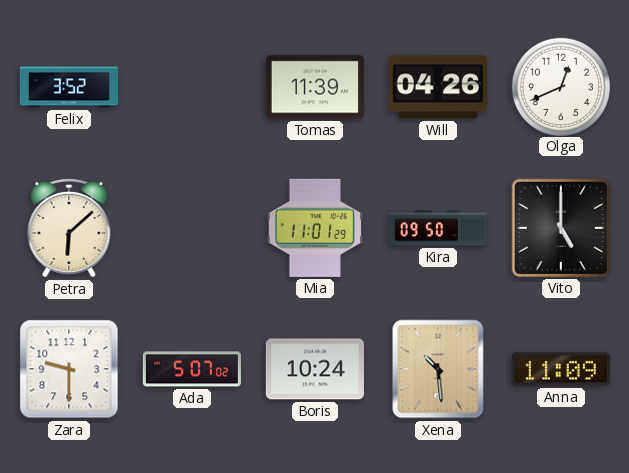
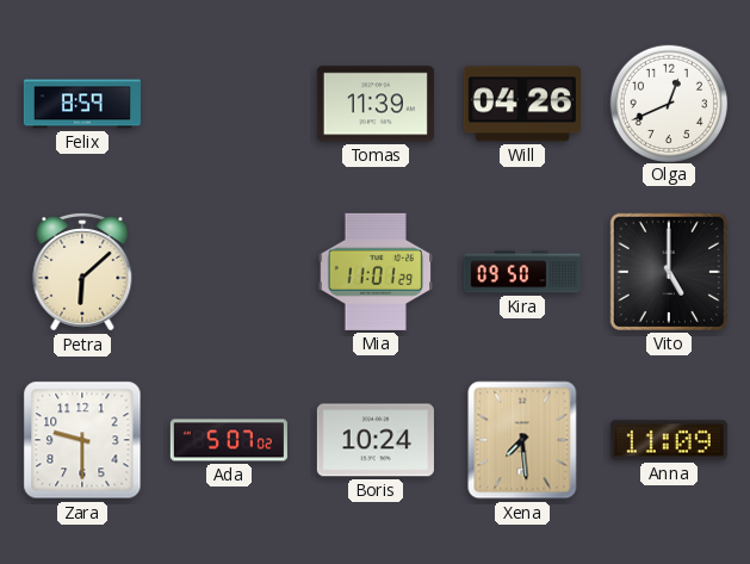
Felix: 3:52 -> 8:59 (82, 104)
Xena: 10:29 -> 7:29 (522, 440)
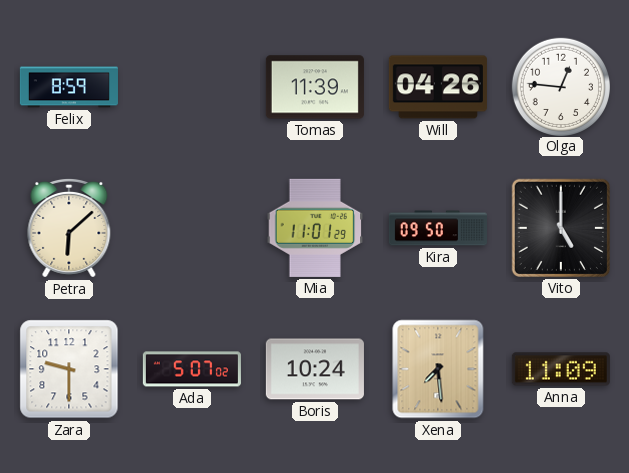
Olga: 12:41 -> 12:46 (560, 86)
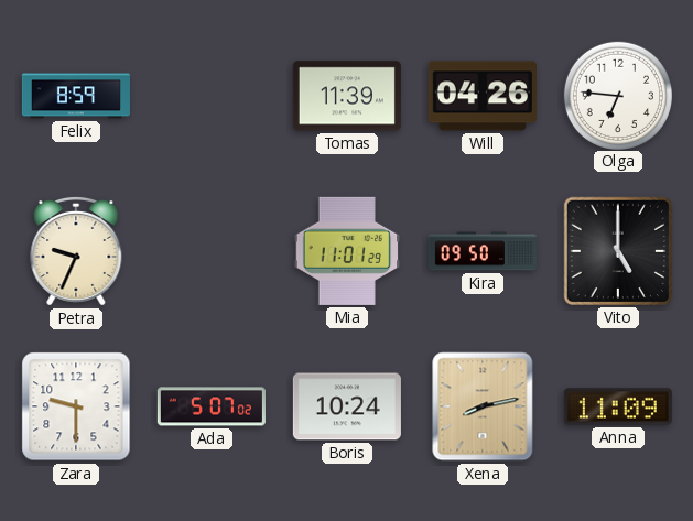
Olga: 12:46 -> 6:46 (617, 95)
Petra: 6:08 -> 9:34 (76, 251)
Xena: 7:29 -> 8:13 (483, 406)
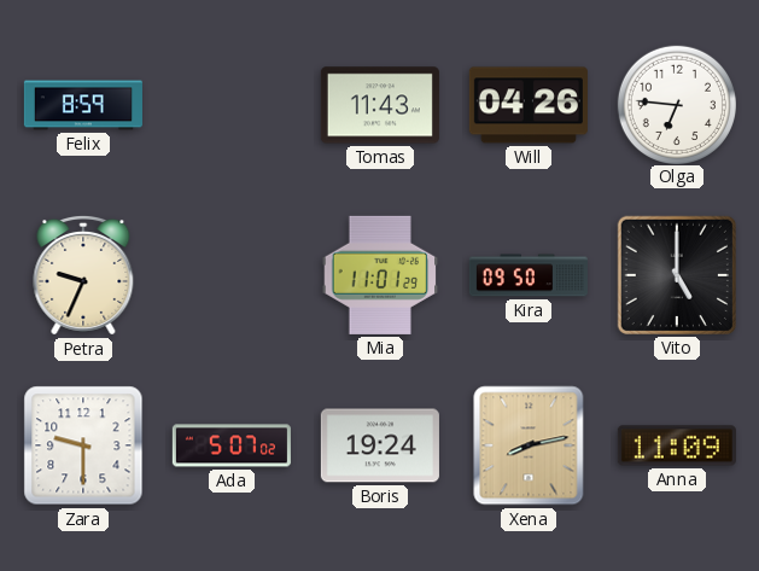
Tomas: 11:39 -> 11:43 (380, 105)
Boris: 10:24 -> 19:24 (380, 445)
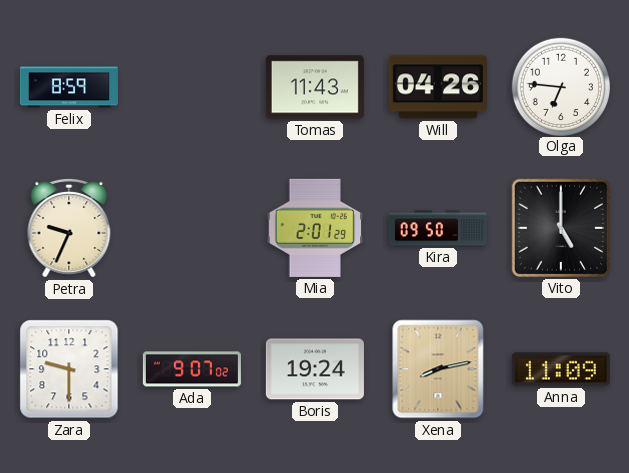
Mia: 11:01 -> 2:01 (315, 228)
Ada: 5:07 -> 9:07 (192, 369)
